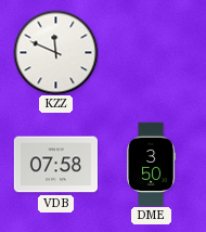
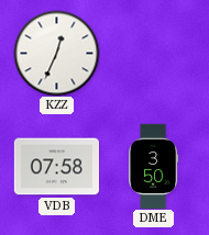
KZZ: 11:49 -> 12:34 (56, 53)
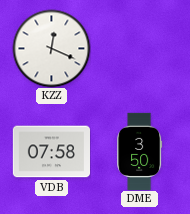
KZZ: 12:34 -> 12:19 (51, 48)
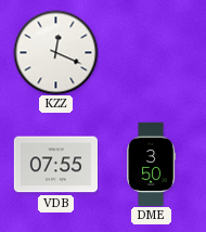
VDB: 07:58 -> 07:55 (55, 165)
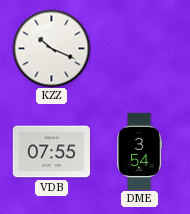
KZZ: 12:19 -> 10:19 (51, 48)
DME: 3:50 -> 3:54 (140, 151)
